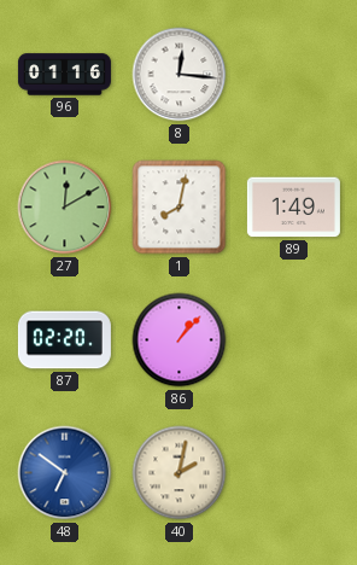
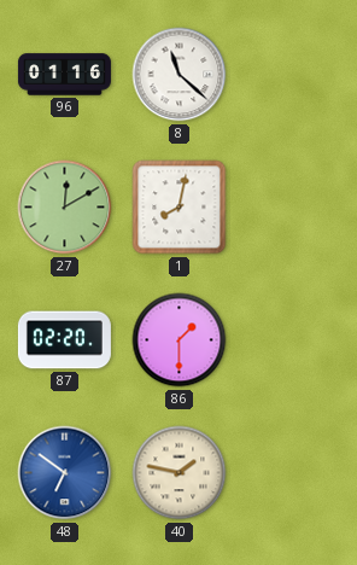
8: 12:16 -> 11:22 (180, 75)
89: 1:49 -> none (293, 208)
86: 1:07 -> 1:30 (180, 340)
40: 2:02 -> 1:47 (180, 473)
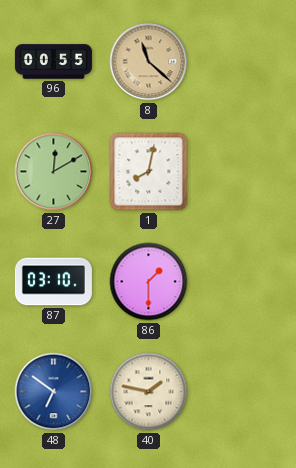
96: 01:16 -> 00:55 (53, 62)
8 dial: white -> champagne (149, 62)
87: 02:20 -> 03:10 (53, 282)
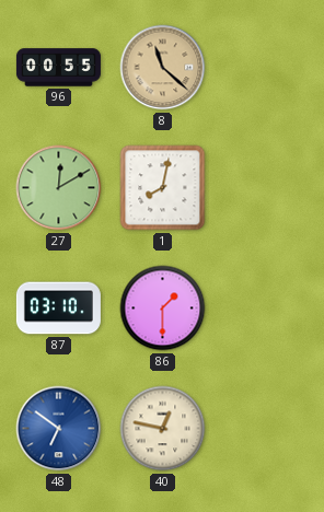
40: 1:47 -> 12:47 (163, 429)
